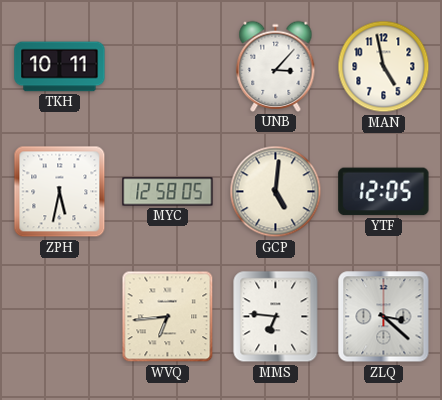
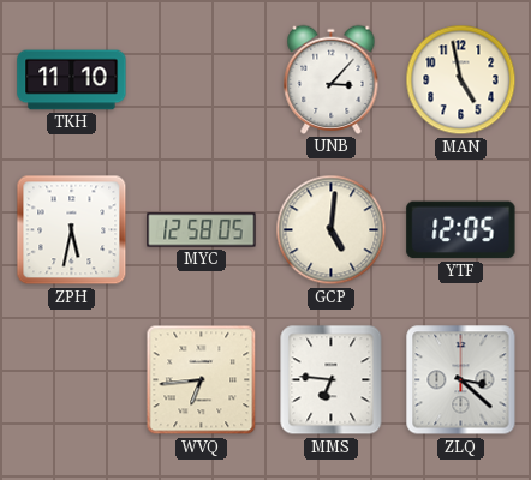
TKH: 10:11 -> 11:10 (72, 80)
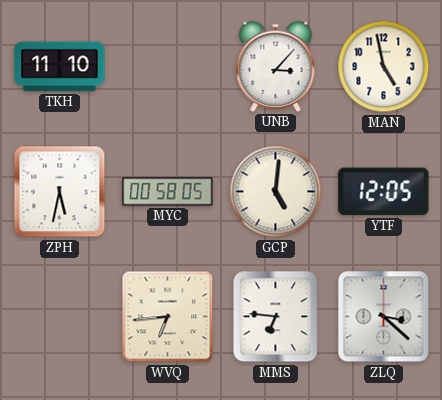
MYC: 12:58 -> 00:58 (168, 192)
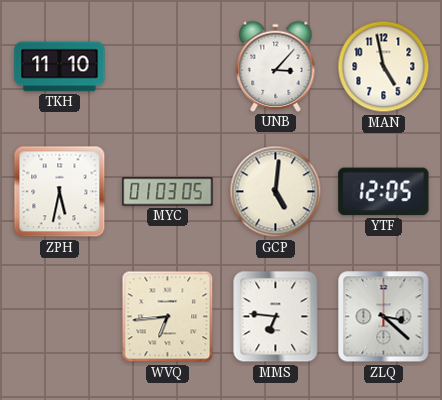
MYC: 00:58 -> 01:03 (168, 192)
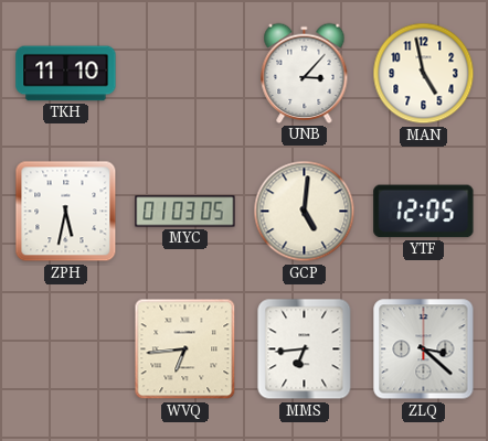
MMS: 6:46 -> 6:44 (305, 349)
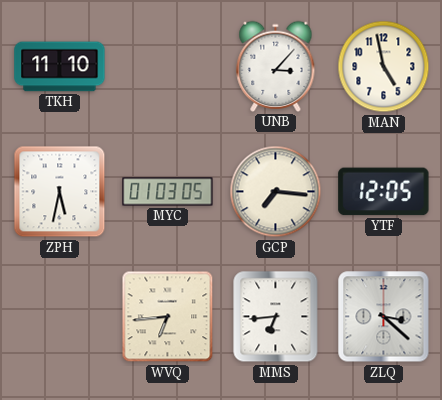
GCP: 5:01 -> 7:16 (276, 192)
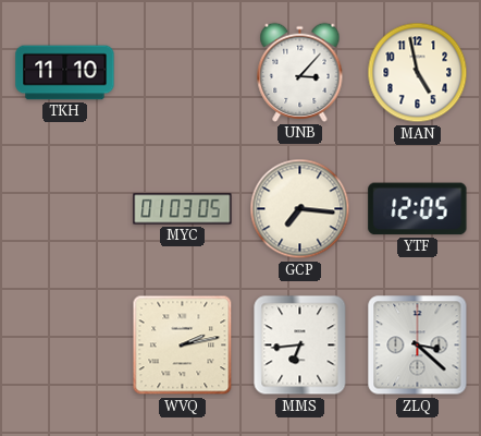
ZPH: 5:32 -> none (60, 192)
WVQ: 6:44 -> 2:13 (183, 346)
